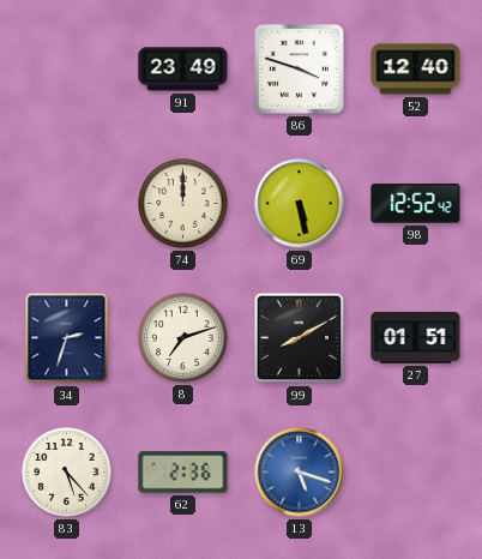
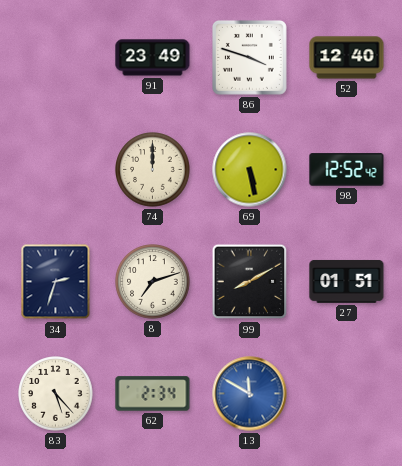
62: 2:36 -> 2:34 (153, 394)
13: 5:18 -> 11:50 (250, 394)
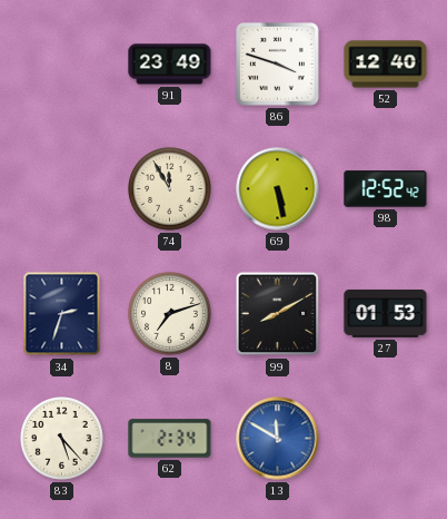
74: 12:00 -> 11:55 (170, 189)
27: 01:51 -> 01:53 (386, 313)
